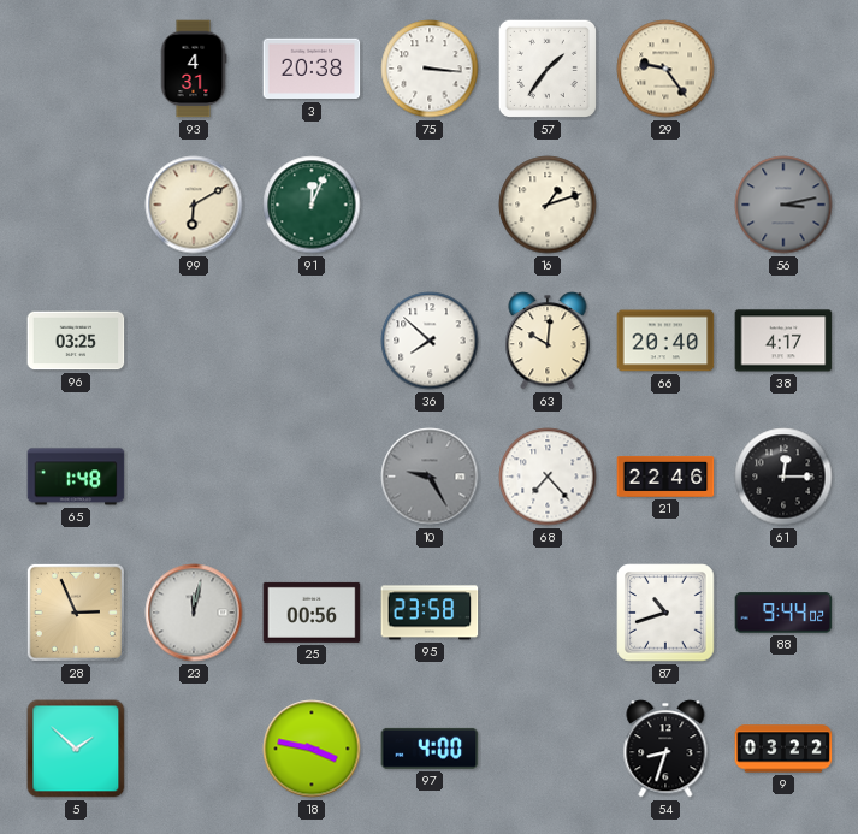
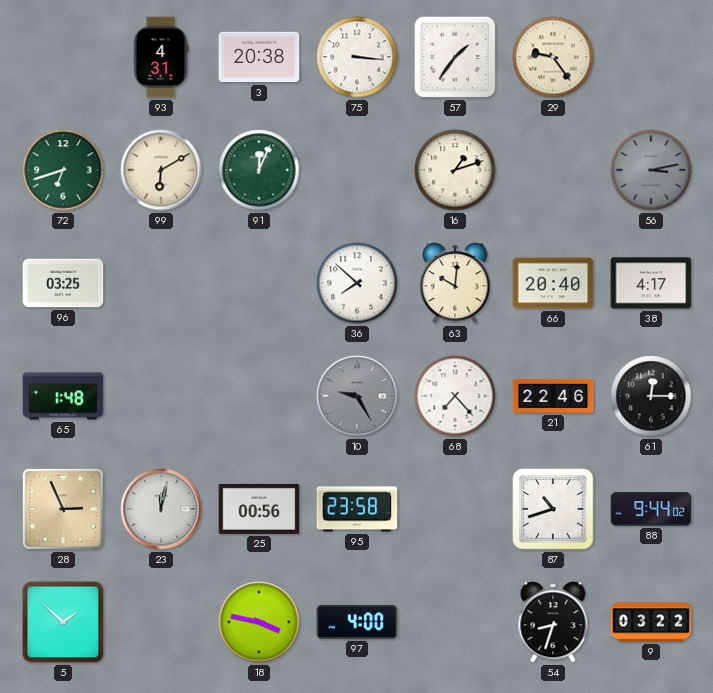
72: none -> 6:42 (63, 170)
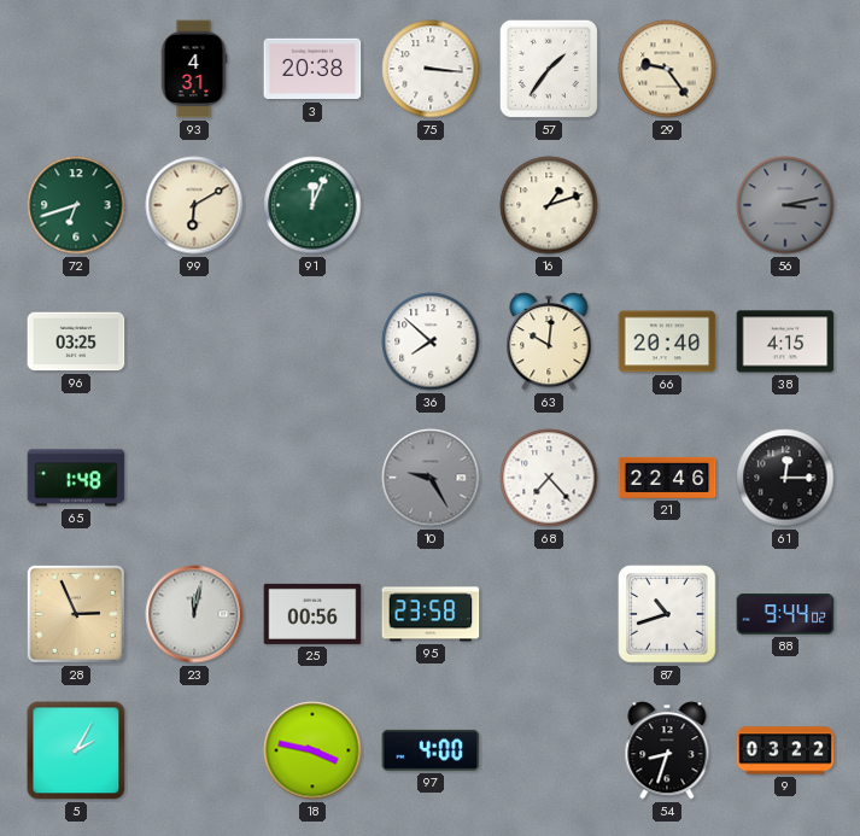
38: 4:17 -> 4:15 (785, 341)
5: 1:52 -> 2:05 (76, 750)
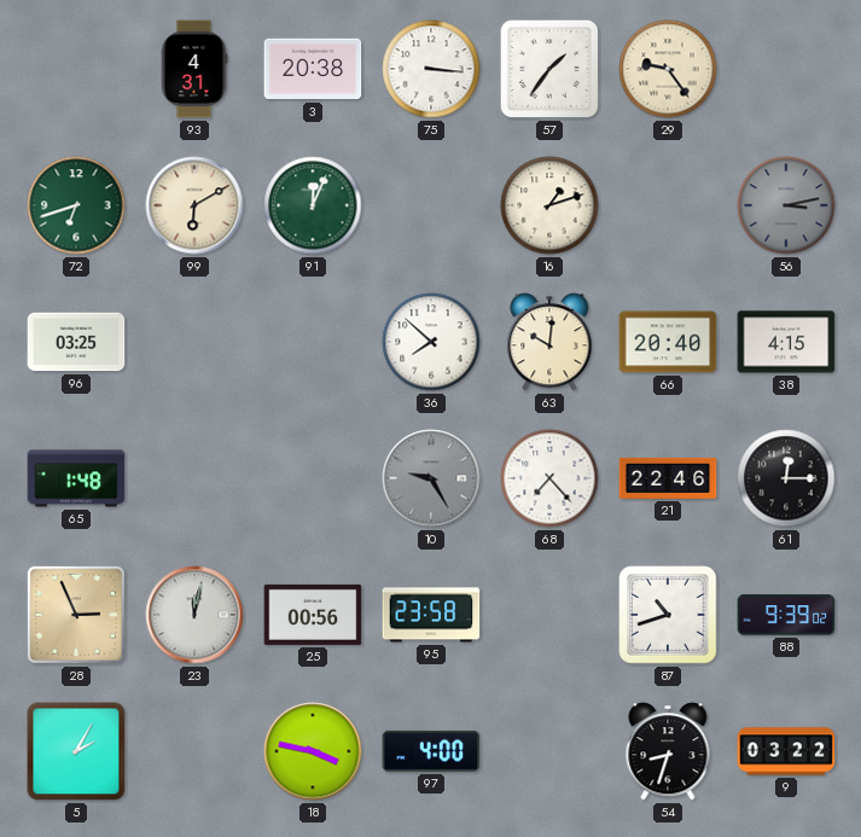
88: 9:44 -> 9:39 (786, 615)
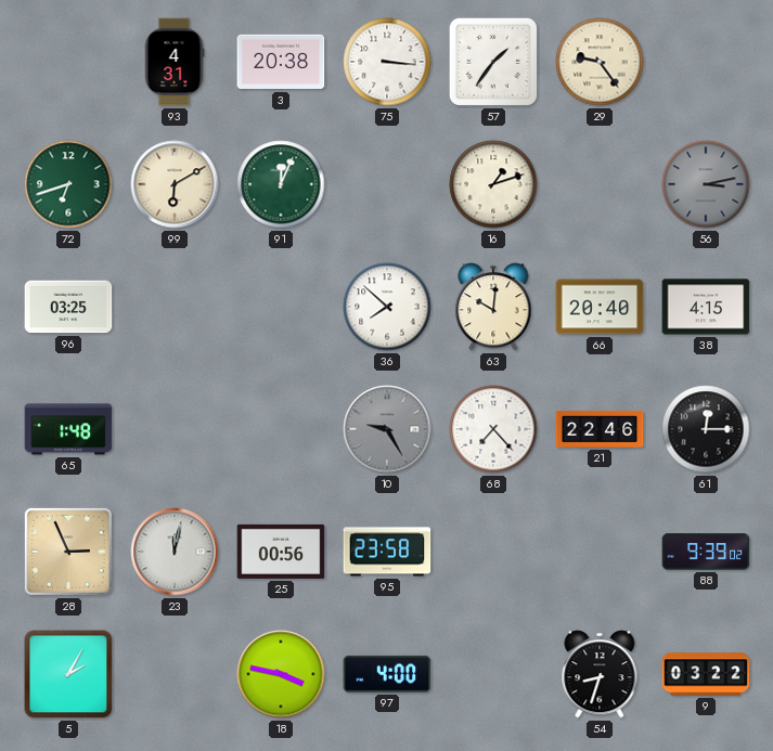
87: 10:42 -> none (668, 615)
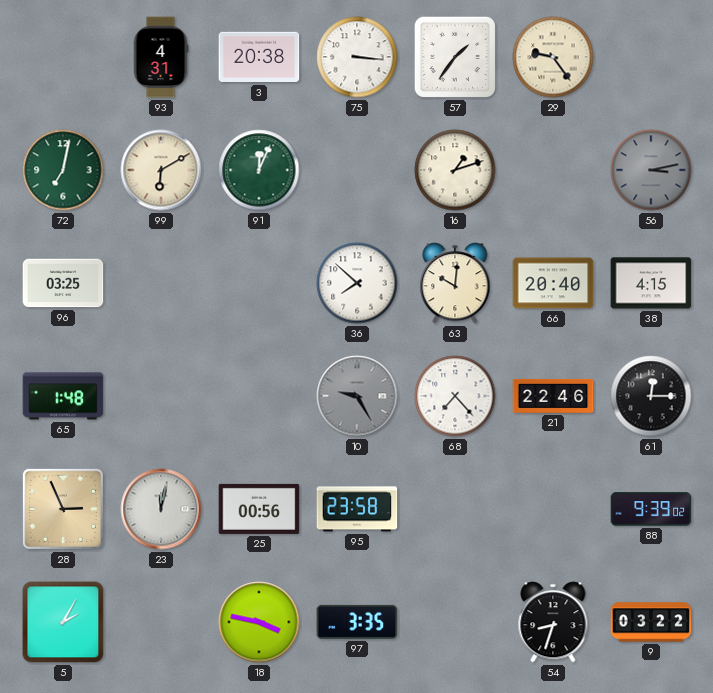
72: 6:42 -> 7:02 (63, 170)
97: 4:00 -> 3:35 (357, 622)
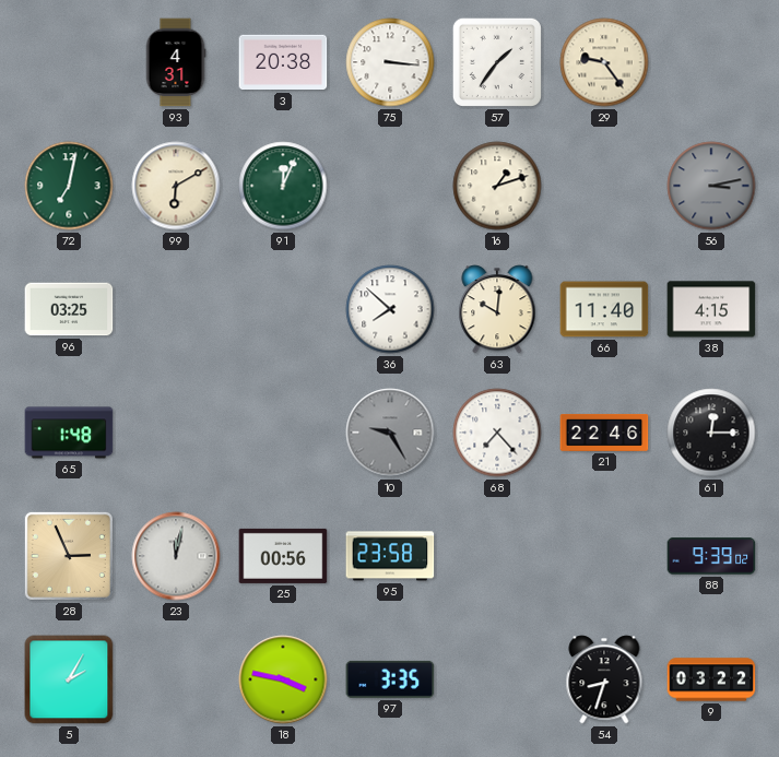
66: 20:40 -> 11:40 (604, 309)
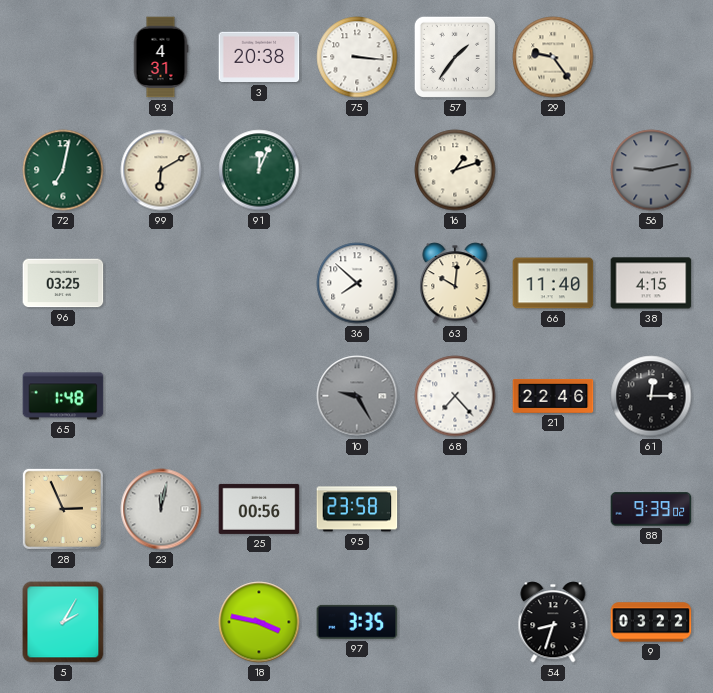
56: 3:13 -> 9:13 (651, 170)
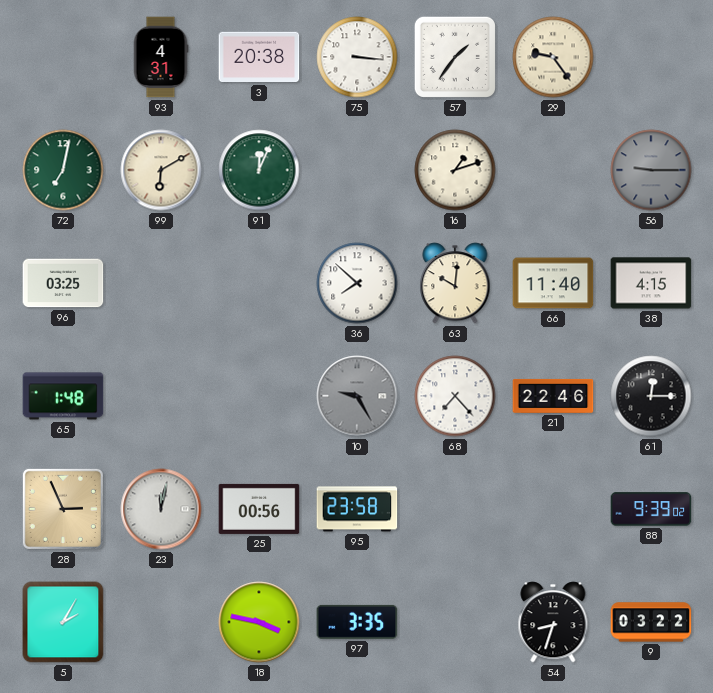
56: 9:13 -> 9:15 (651, 170)
